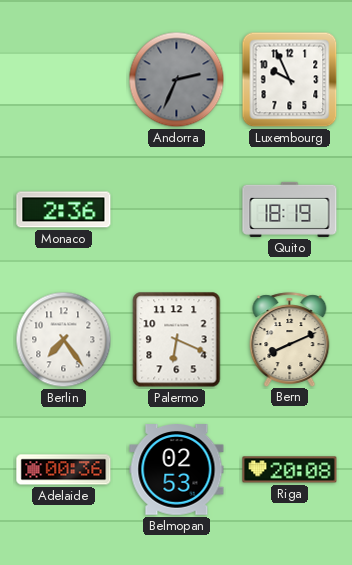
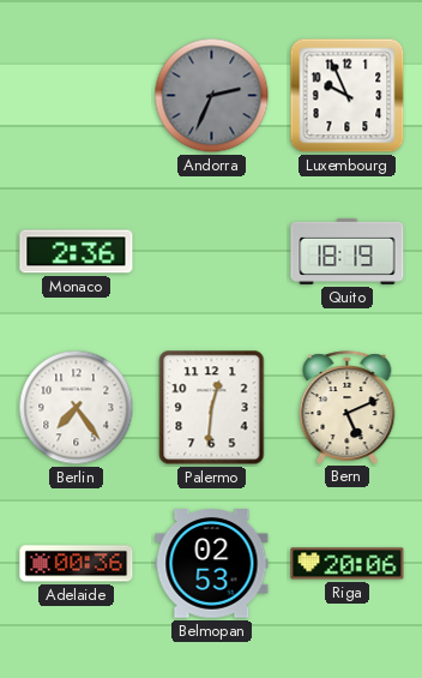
Palermo: 6:19 -> 12:31 (212, 408)
Bern: 8:11 -> 5:11 (348, 407)
Riga: 20:08 -> 20:06 (348, 564)
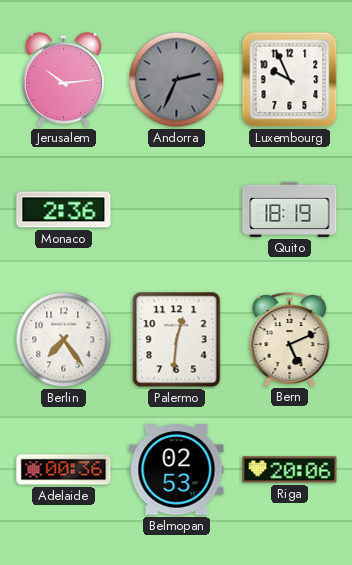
Jerusalem: none -> 10:14 (63, 80)
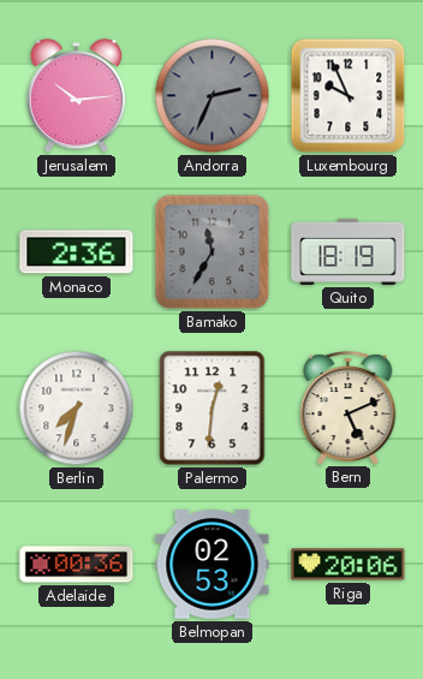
Bamako: none -> 11:35 (213, 252)
Berlin: 7:24 -> 7:33 (77, 409)
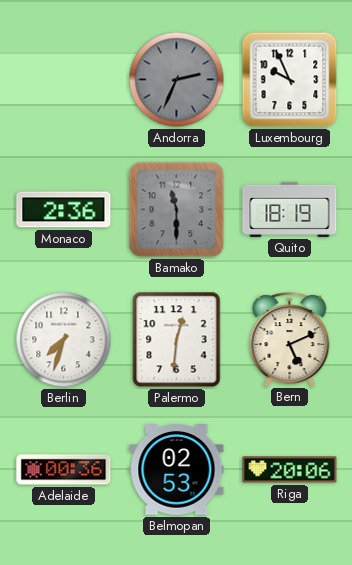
Jerusalem: 10:14 -> none (76, 96)
Bamako: 11:35 -> 11:30 (177, 210)
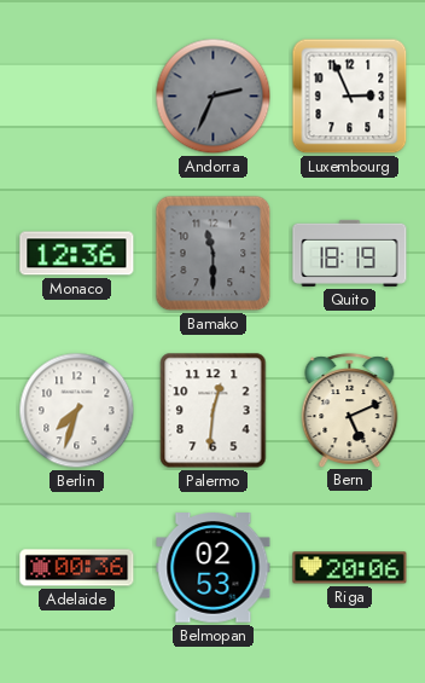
Luxembourg: 9:56 -> 2:56 (350, 97)
Monaco: 2:36 -> 12:36 (77, 254)
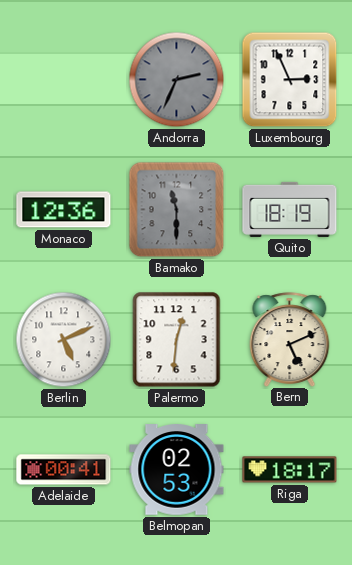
Berlin: 7:33 -> 5:11 (64, 340)
Adelaide: 00:36 -> 00:41 (64, 470)
Riga: 20:06 -> 18:17 (290, 470)
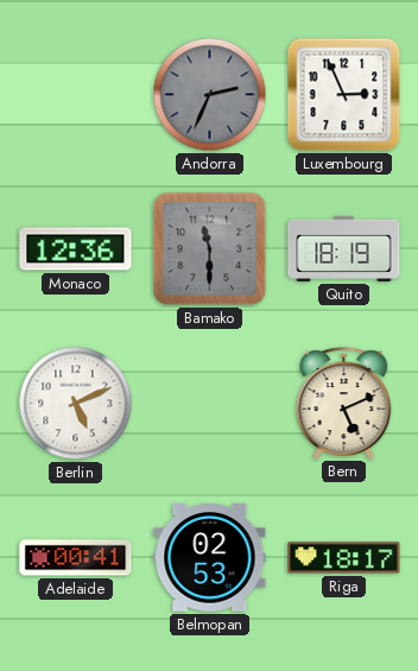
Palermo: 12:31 -> none (177, 340)
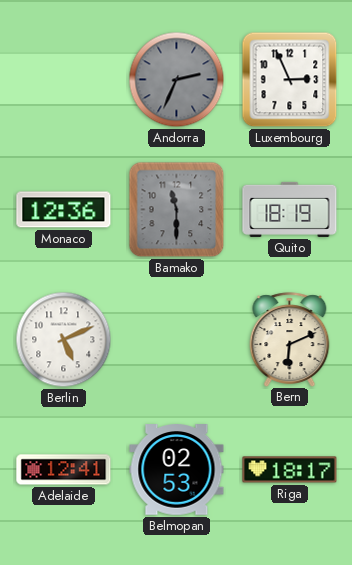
Bern: 5:11 -> 6:11 (290, 339)
Adelaide: 00:41 -> 12:41 (64, 470)
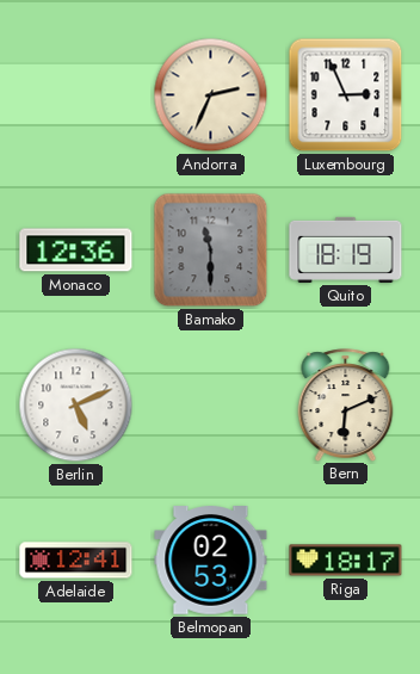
Andorra dial: grey -> cream (211, 95)
